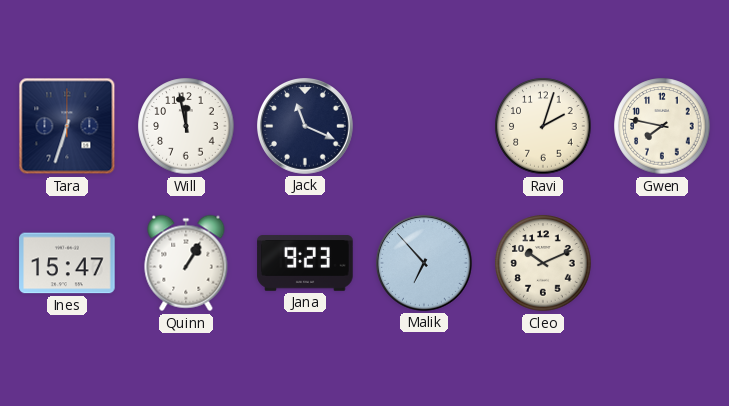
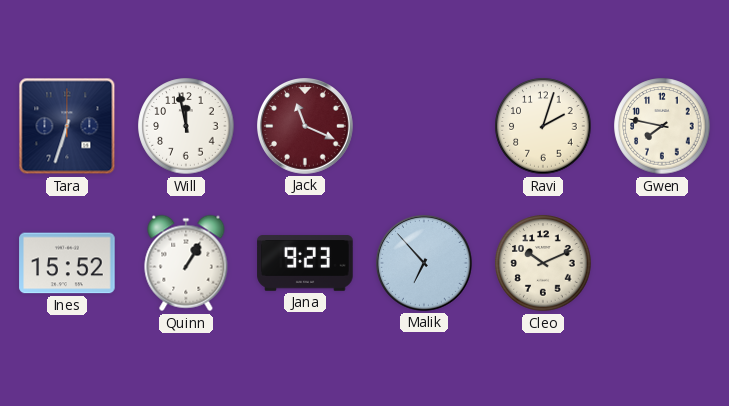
Jack dial: navy -> burgundy (306, 127)
Ines: 15:47 -> 15:52 (67, 263)
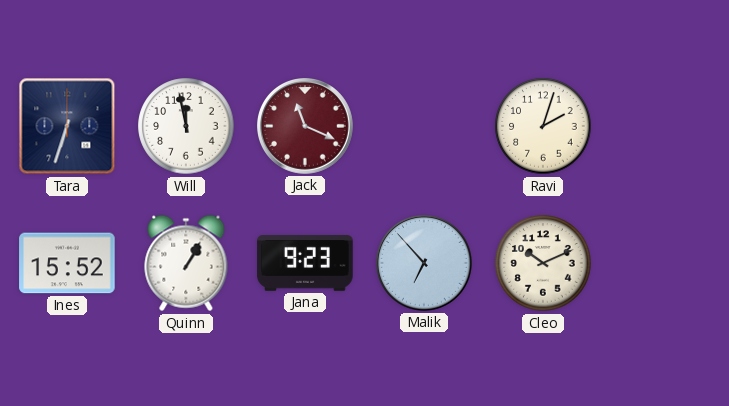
Gwen: 7:47 -> none (662, 126)
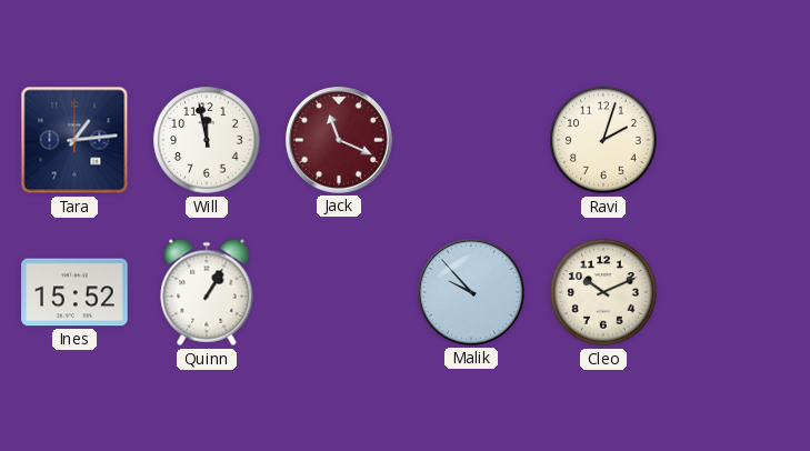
Tara: 6:33 -> 1:14 (74, 140)
Jana: 9:23 -> none (305, 263)
Malik: 6:53 -> 9:53 (472, 293)
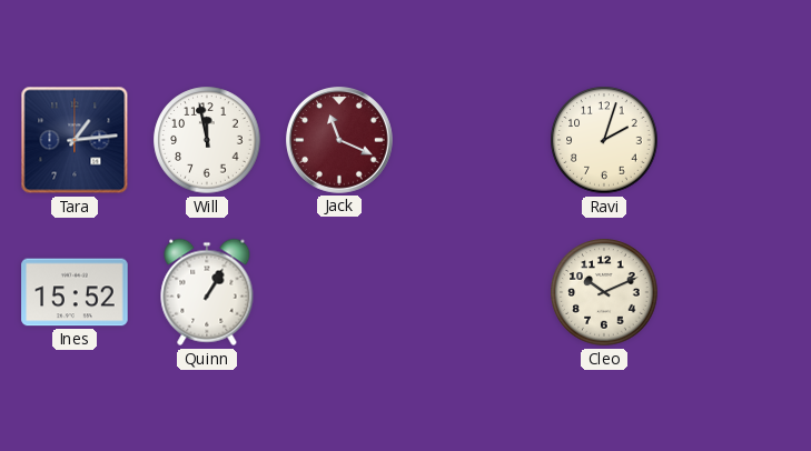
Malik: 9:53 -> none (472, 293)
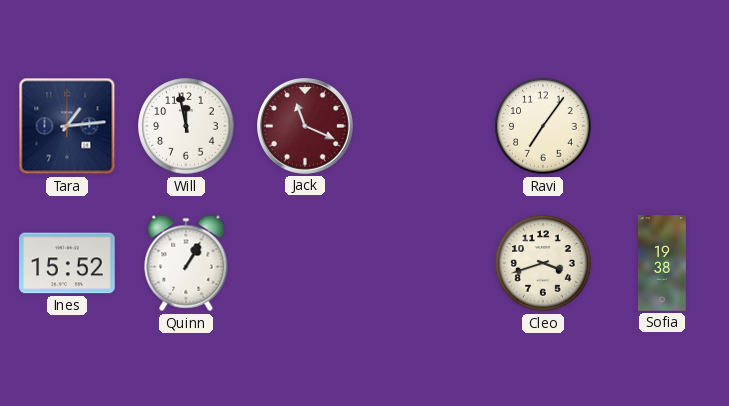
Ravi: 2:03 -> 7:06 (543, 126)
Cleo: 10:11 -> 3:42 (543, 263)
Sofia: none -> 19:38 (662, 263)
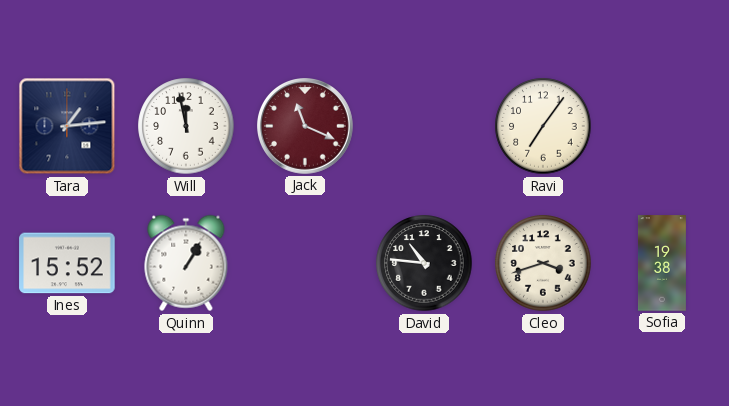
David: none -> 10:46 (424, 263)
